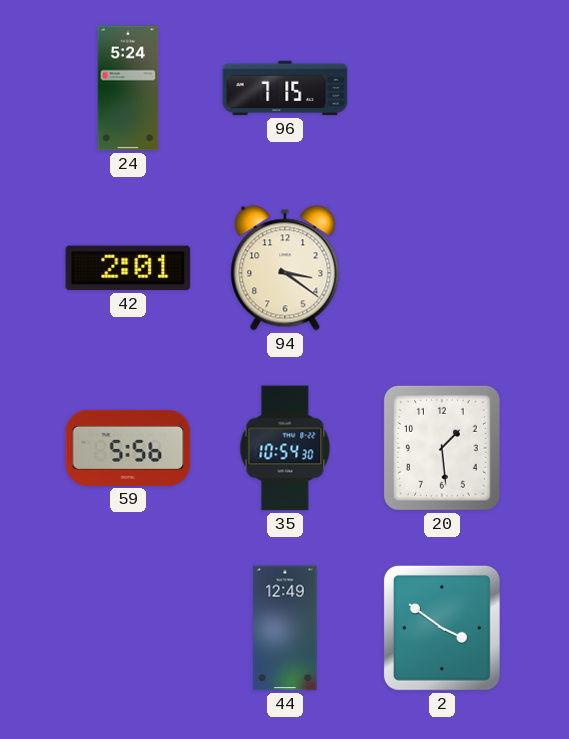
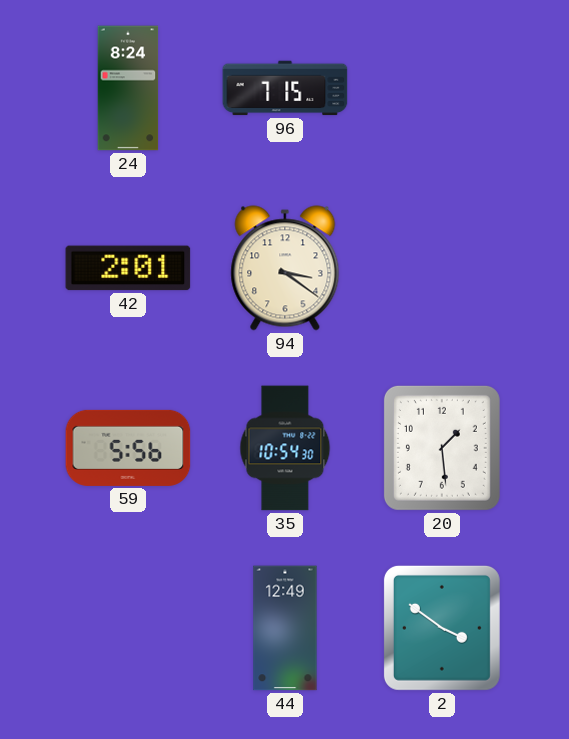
24: 5:24 -> 8:24 (128, 88)
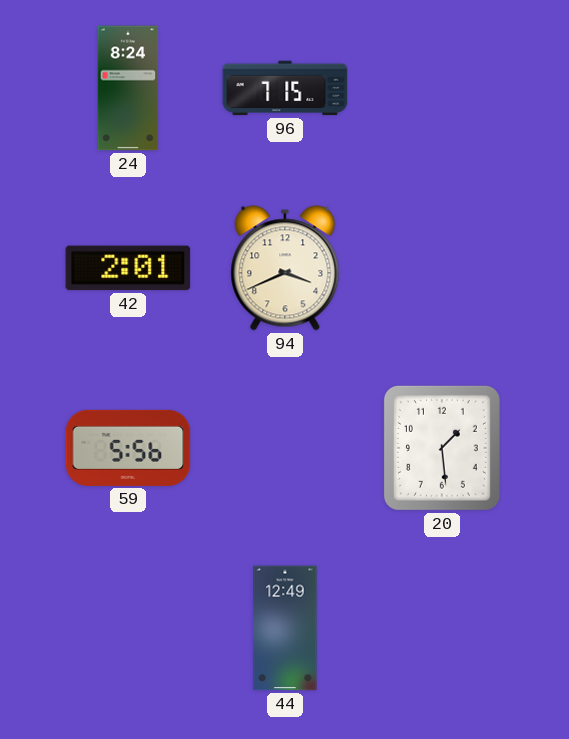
94: 3:21 -> 3:41 (285, 268)
35: 10:54 -> none (285, 448)
2: 3:51 -> none (442, 628)
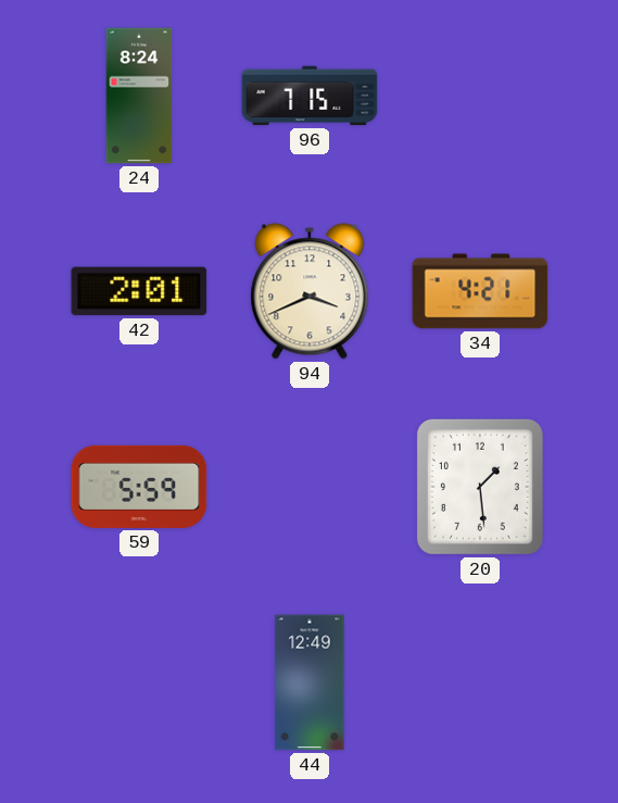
34: none -> 4:21 (480, 291)
59: 5:56 -> 5:59 (139, 487)
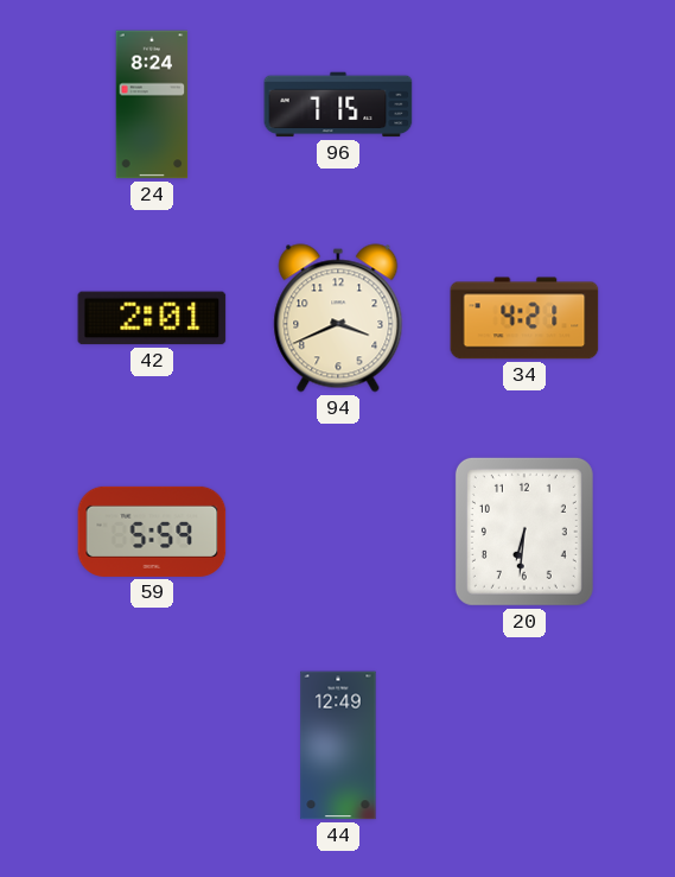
20: 1:29 -> 6:31 (524, 532)
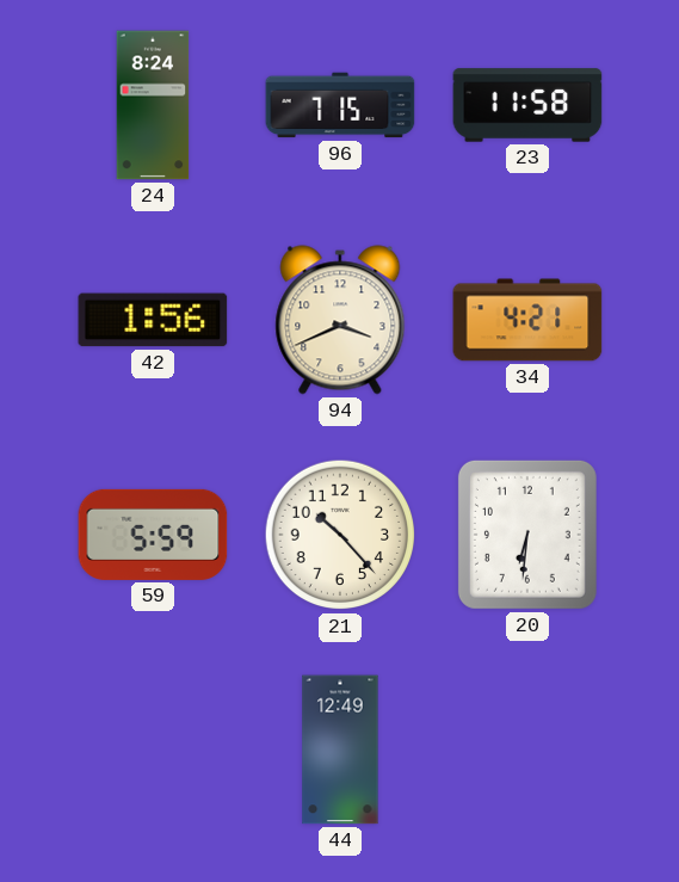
23: none -> 11:58 (527, 105)
42: 2:01 -> 1:56 (153, 320)
21: none -> 10:23 (340, 535)
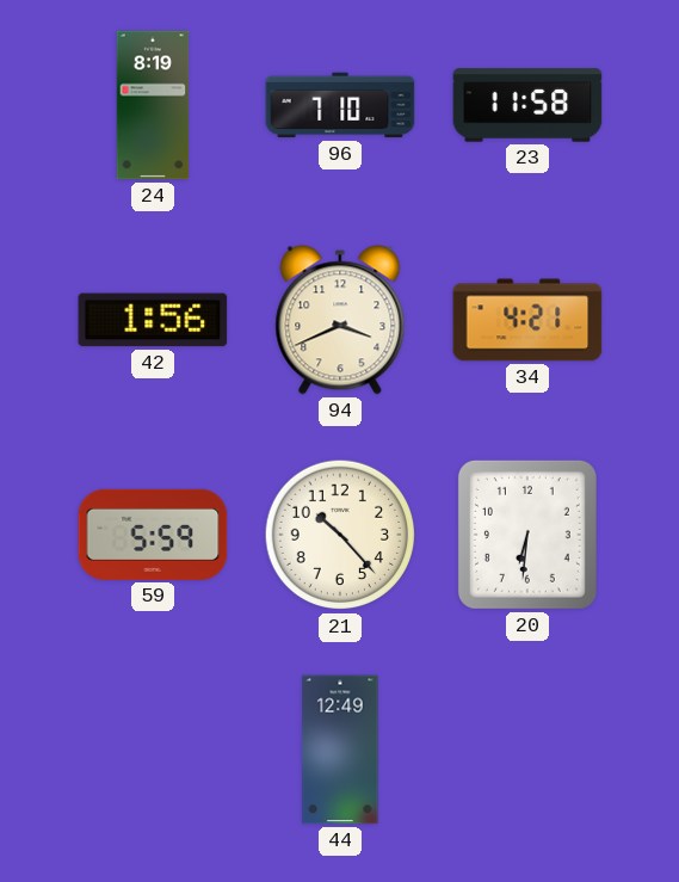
24: 8:24 -> 8:19 (153, 105)
96: 7:15 -> 7:10 (340, 105)
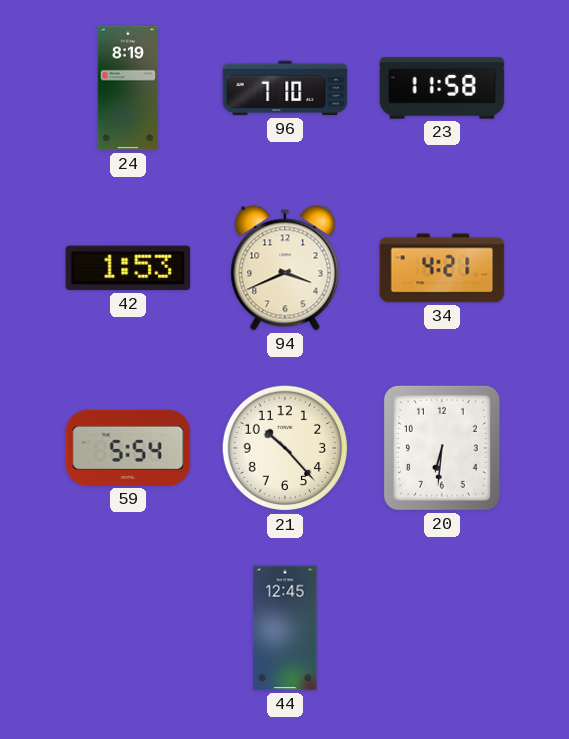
42: 1:56 -> 1:53 (128, 268)
59: 5:59 -> 5:54 (128, 448)
44: 12:49 -> 12:45 (285, 628)
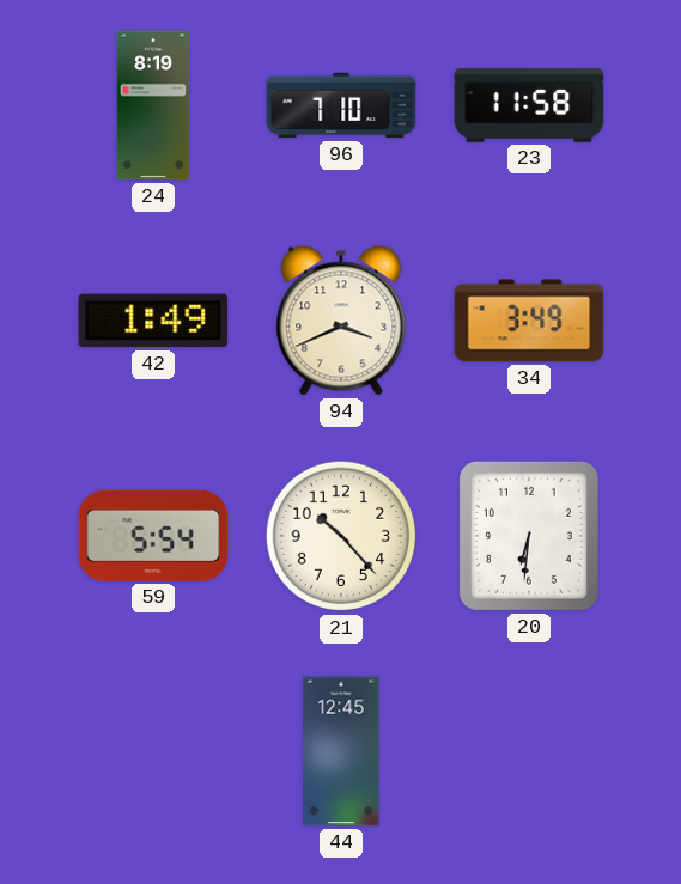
42: 1:53 -> 1:49 (153, 321)
34: 4:21 -> 3:49 (529, 321)
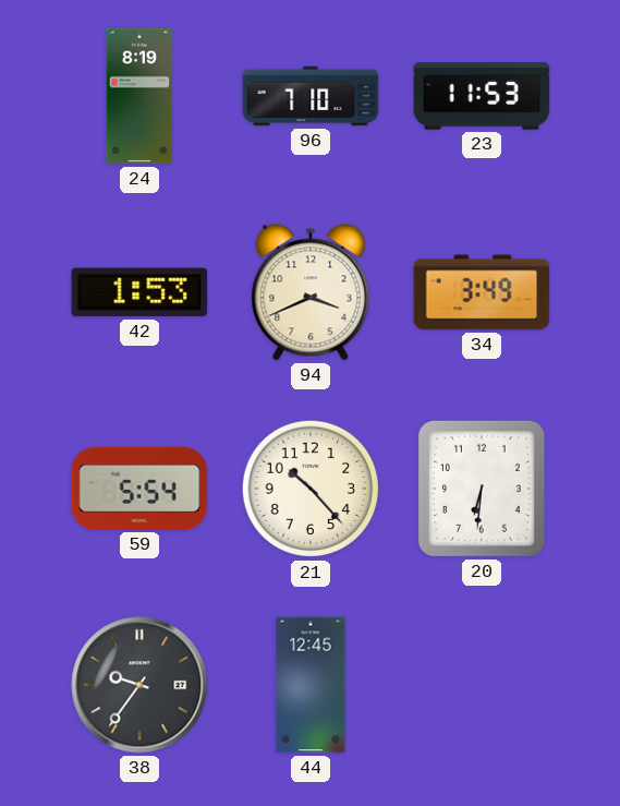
23: 11:58 -> 11:53 (482, 96)
42: 1:49 -> 1:53 (139, 292)
38: none -> 9:36 (139, 685)
